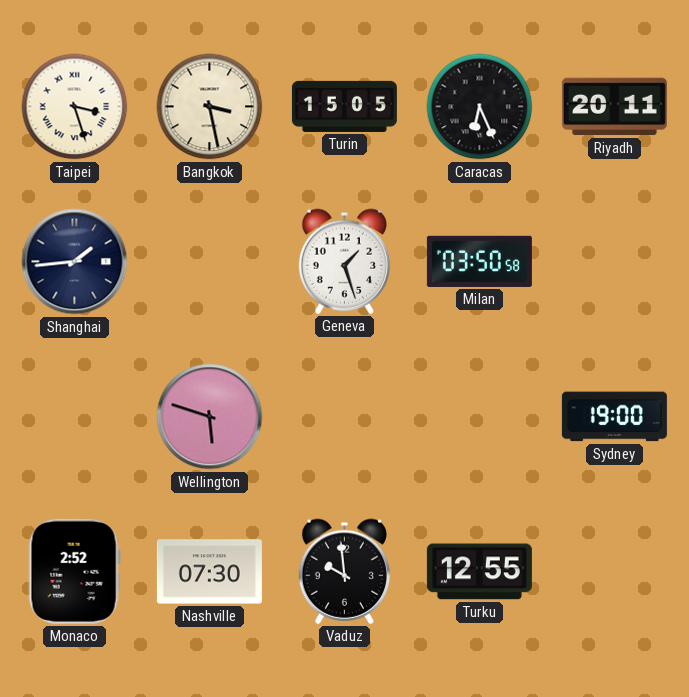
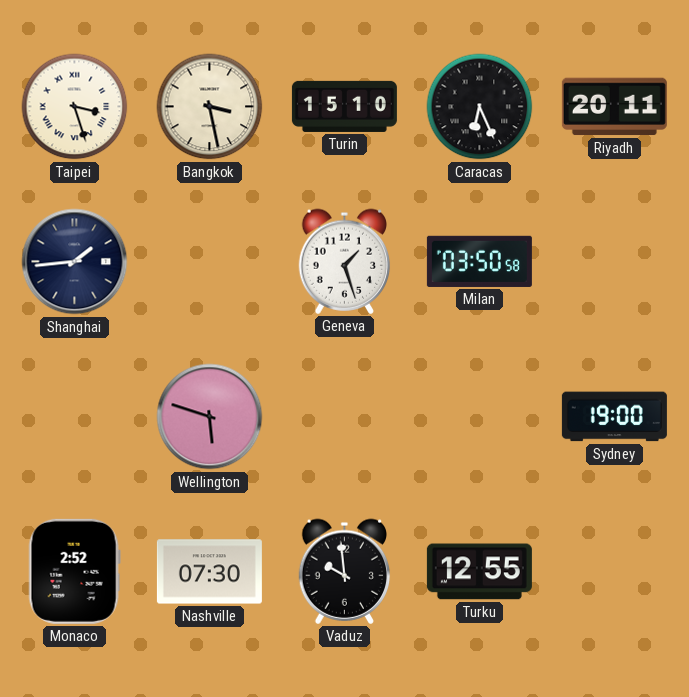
Turin: 15:05 -> 15:10 (344, 106)
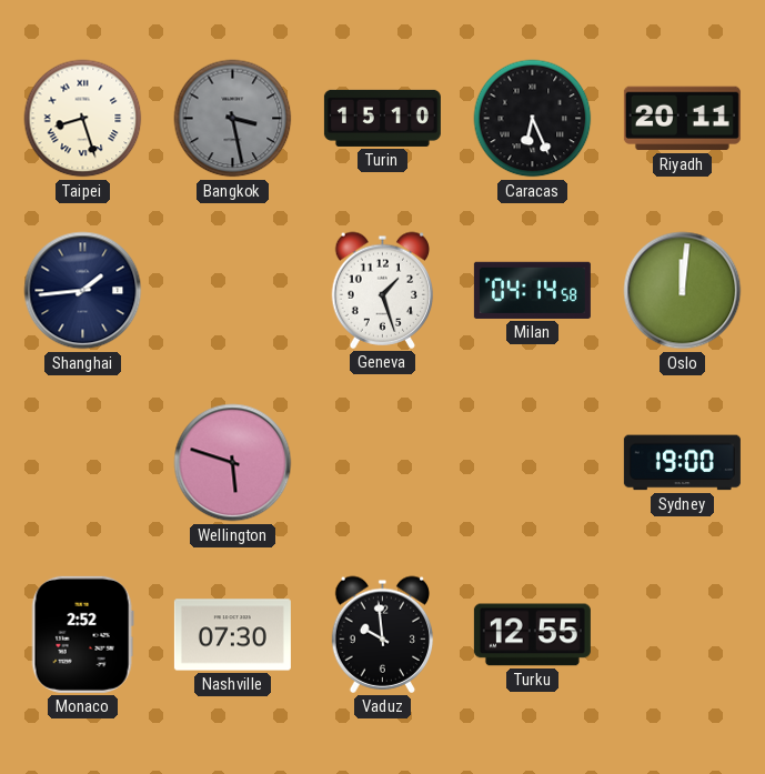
Taipei: 3:27 -> 8:27 (83, 119)
Bangkok dial: cream -> grey (233, 119)
Milan: 03:50 -> 04:14 (532, 290)
Oslo: none -> 12:01 (683, 291)
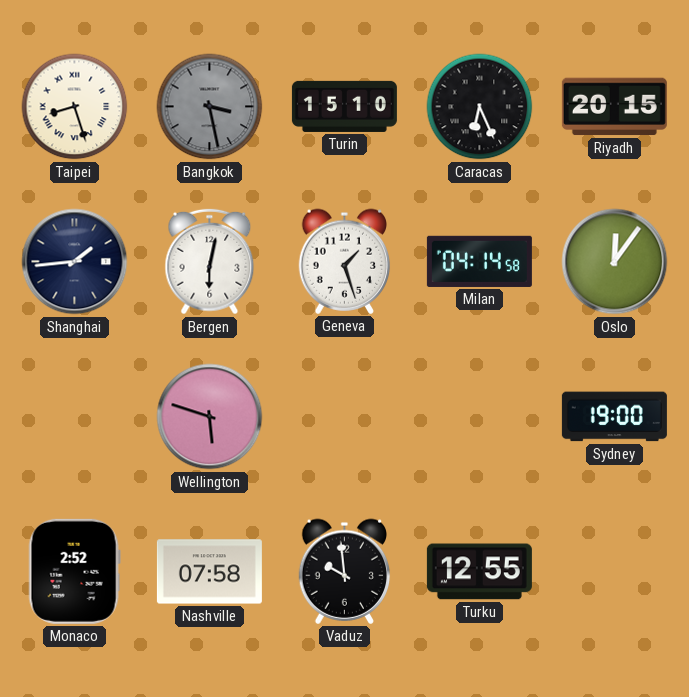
Riyadh: 20:11 -> 20:15 (614, 107)
Bergen: none -> 6:02 (210, 262)
Oslo: 12:01 -> 12:06 (615, 262)
Nashville: 07:30 -> 07:58 (209, 572)
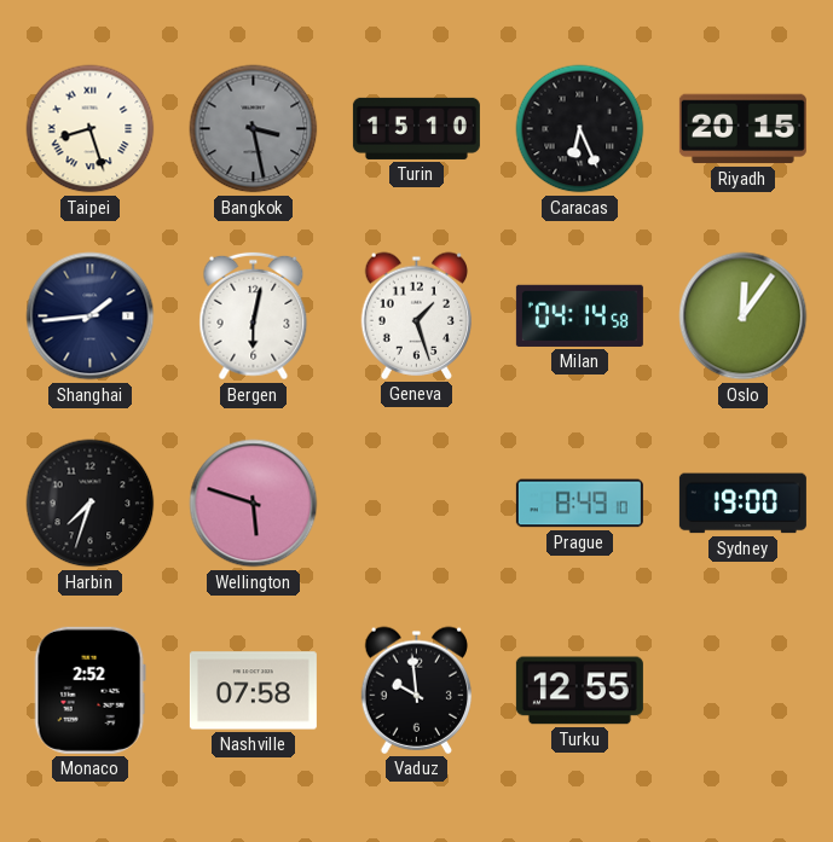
Harbin: none -> 7:33 (91, 504)
Prague: none -> 8:49 (579, 504)
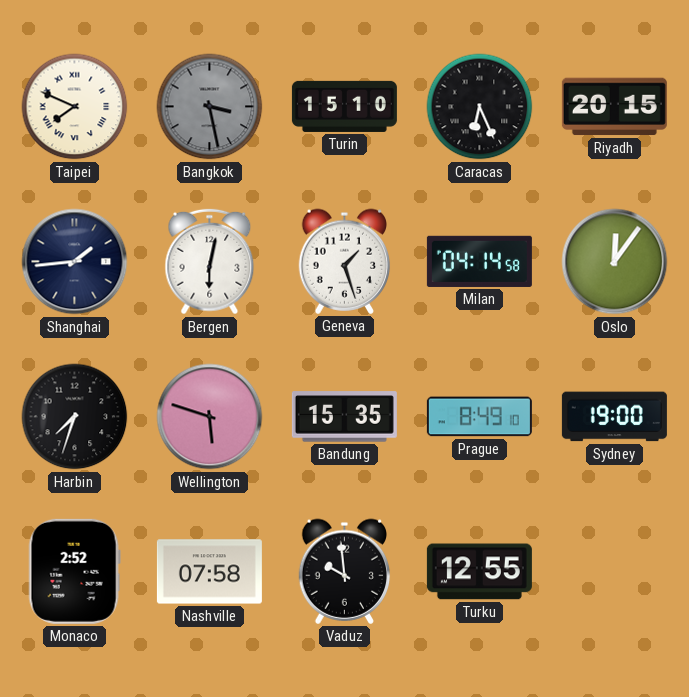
Taipei: 8:27 -> 7:49 (75, 107)
Bandung: none -> 15:35 (344, 417)
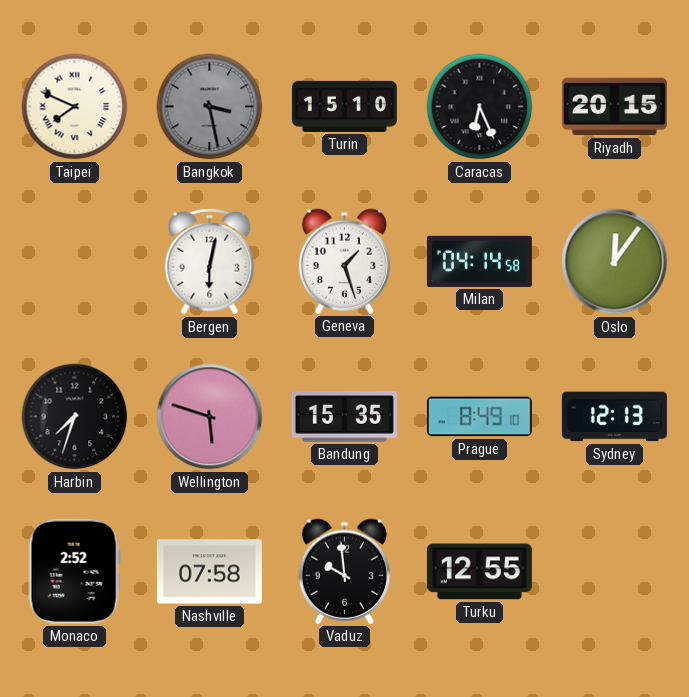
Shanghai: 1:44 -> none (75, 262)
Sydney: 19:00 -> 12:13 (614, 417)
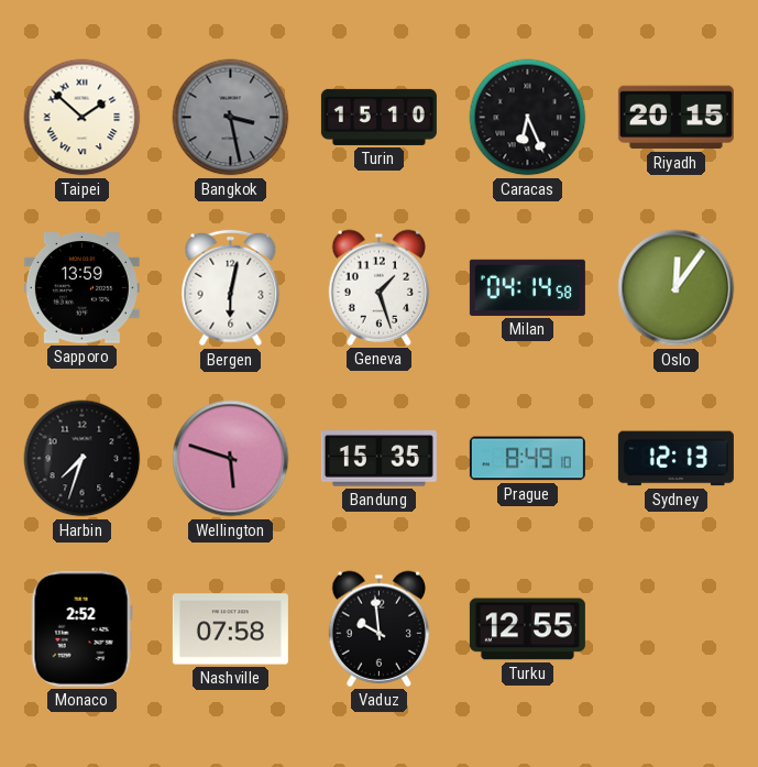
Taipei: 7:49 -> 1:52 (83, 118)
Sapporo: none -> 13:59 (81, 288)
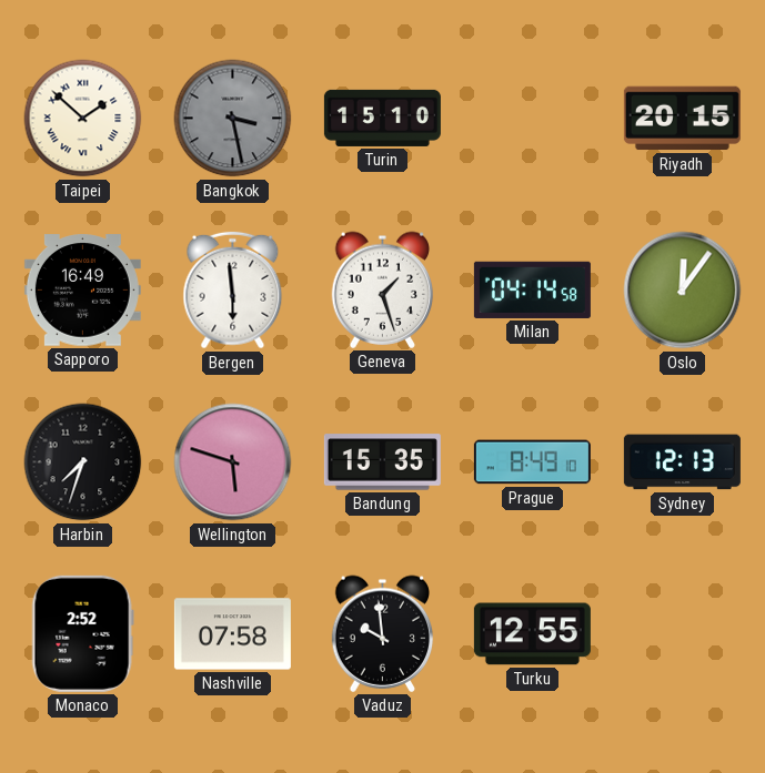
Caracas: 6:26 -> none (528, 118)
Sapporo: 13:59 -> 16:49 (82, 291)
Bergen: 6:02 -> 5:59 (233, 291)
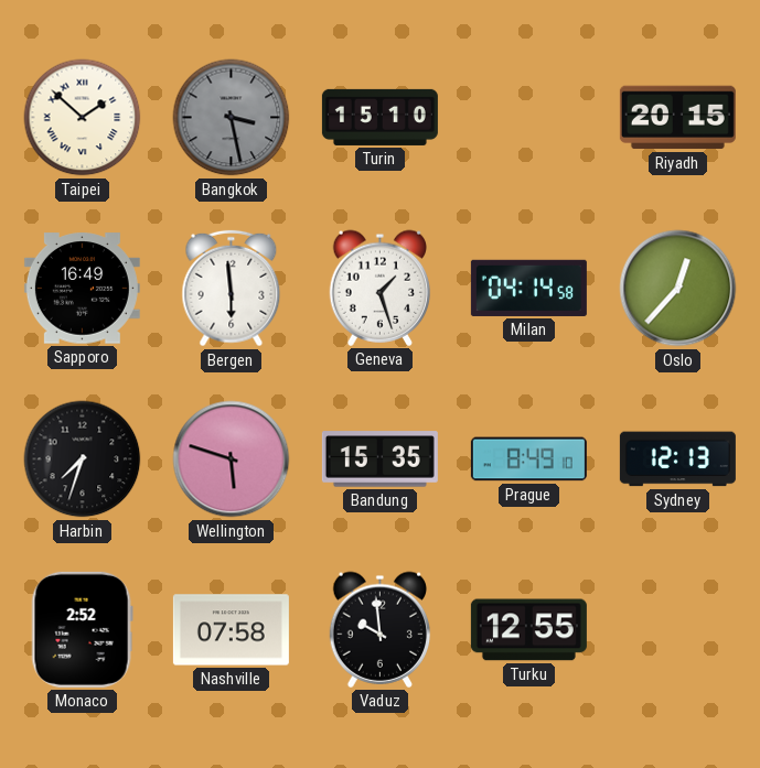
Oslo: 12:06 -> 12:37 (678, 289)
